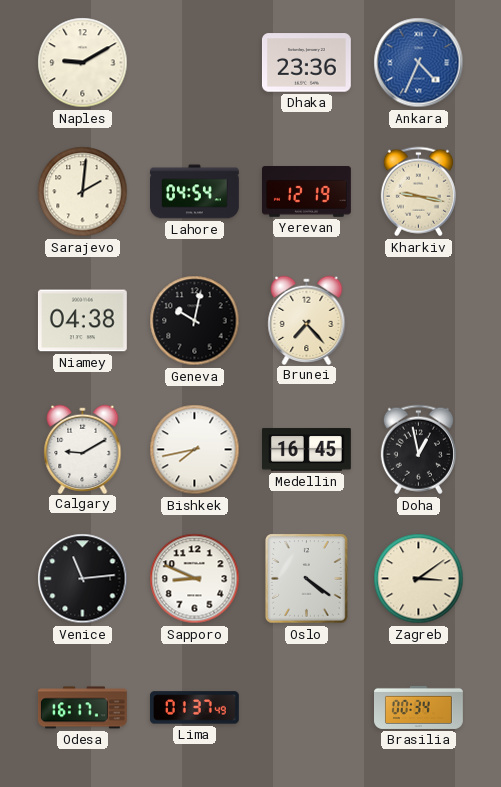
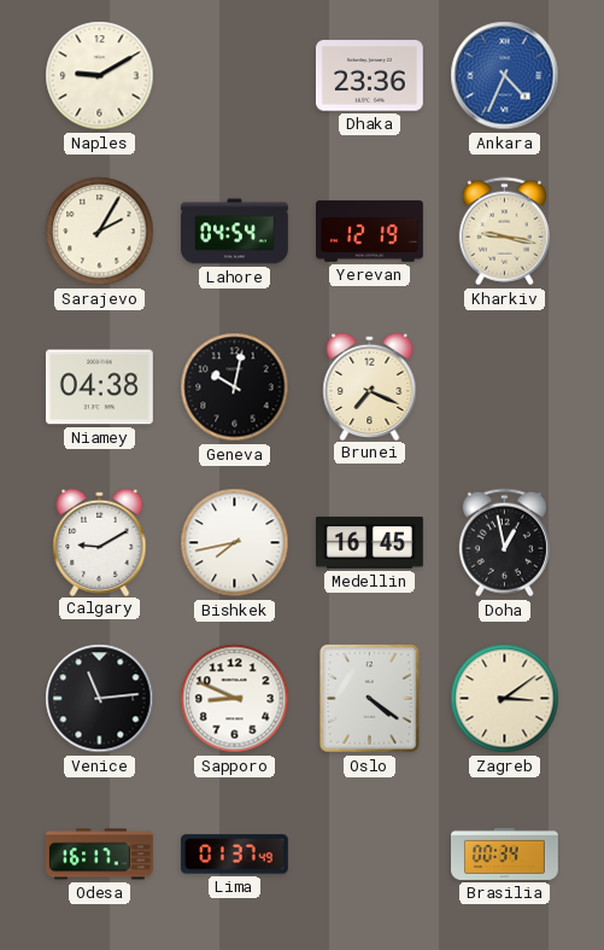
Sarajevo: 2:01 -> 2:05 (100, 232)
Brunei: 7:23 -> 7:19 (370, 386)
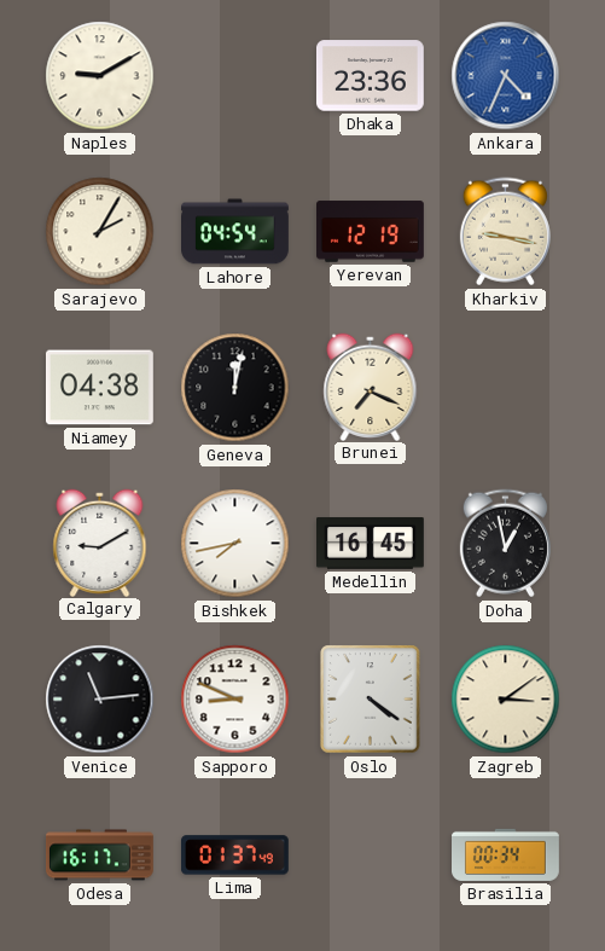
Geneva: 10:02 -> 12:02 (235, 388)
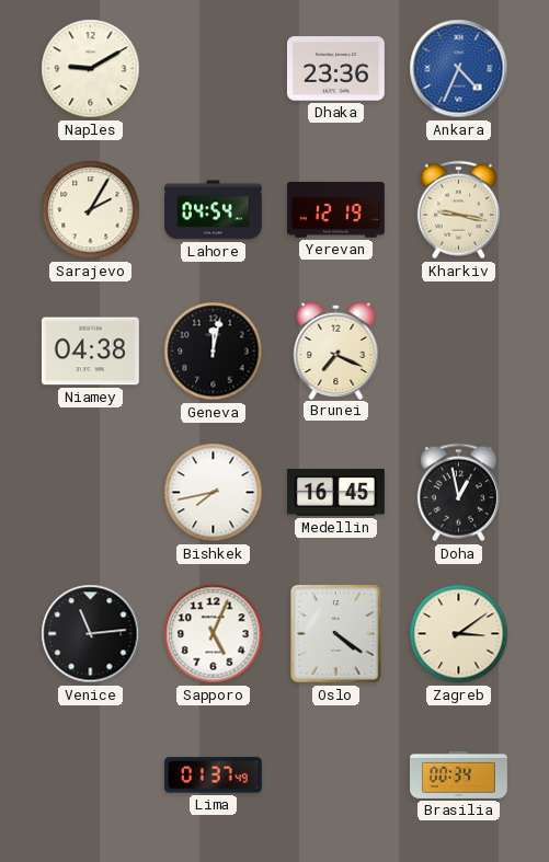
Calgary: 9:10 -> none (100, 543)
Sapporo: 8:49 -> 5:04 (214, 634)
Odesa: 16:17 -> none (100, 856)
